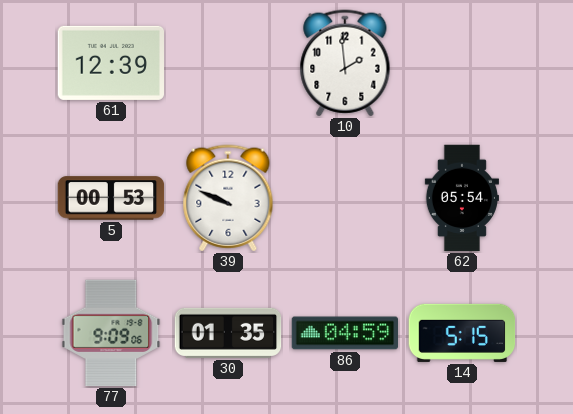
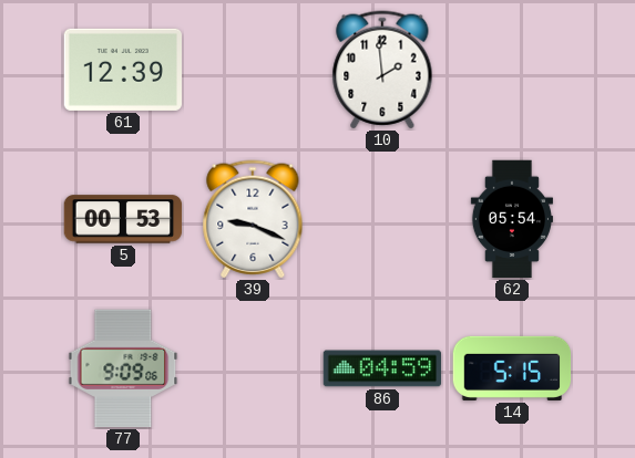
39: 9:49 -> 9:19 (253, 219)
30: 01:35 -> none (228, 333)
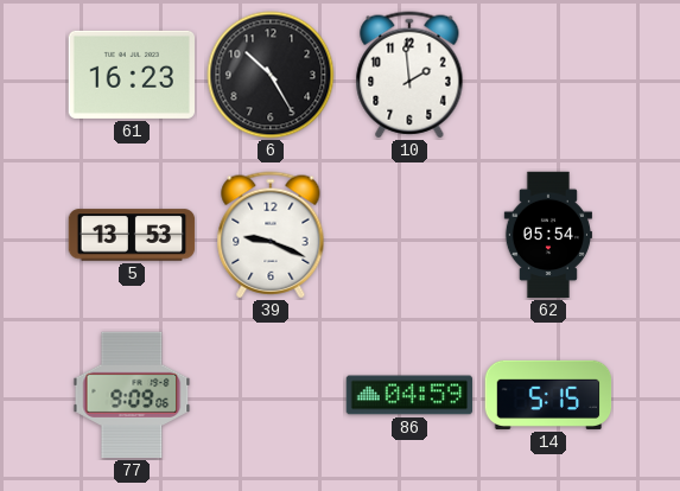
61: 12:39 -> 16:23 (132, 75)
6: none -> 10:25 (271, 75)
5: 00:53 -> 13:53 (132, 235)
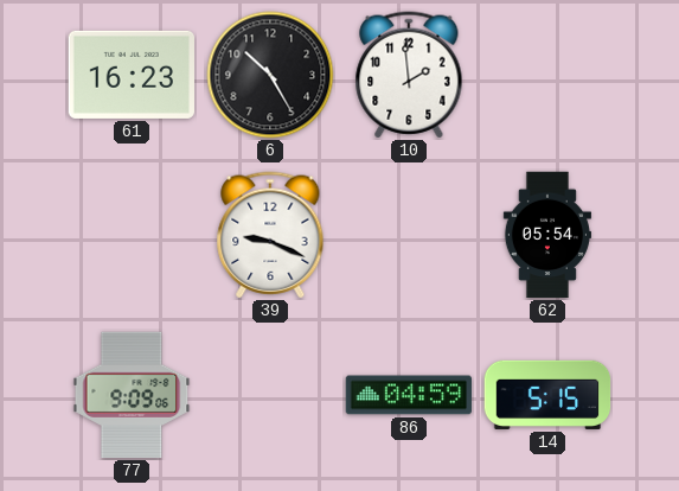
5: 13:53 -> none (132, 235)
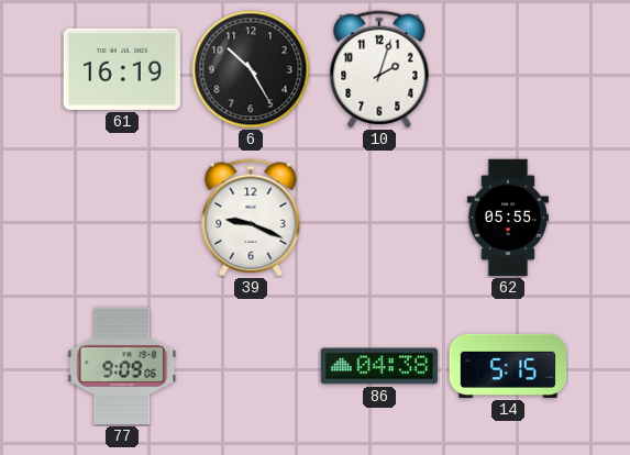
61: 16:23 -> 16:19 (122, 69)
10: 1:59 -> 2:03 (379, 69)
62: 05:54 -> 05:55 (508, 218)
86: 04:59 -> 04:38 (379, 366)
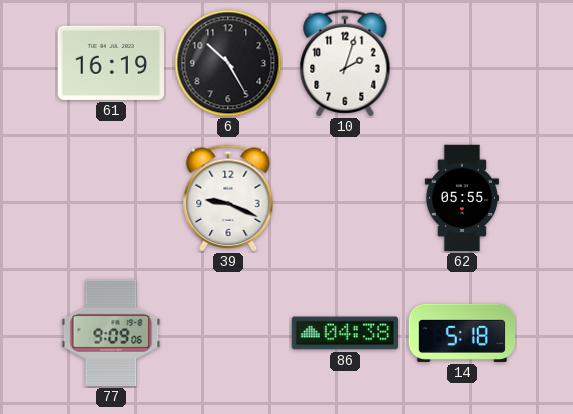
14: 5:15 -> 5:18 (462, 333)
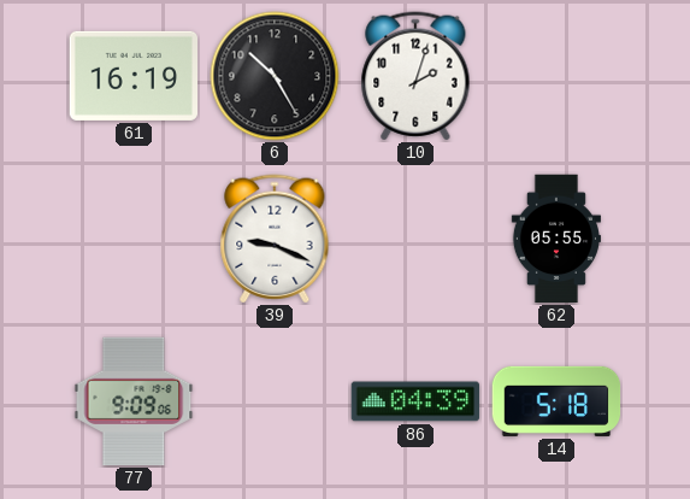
86: 04:38 -> 04:39 (415, 401)
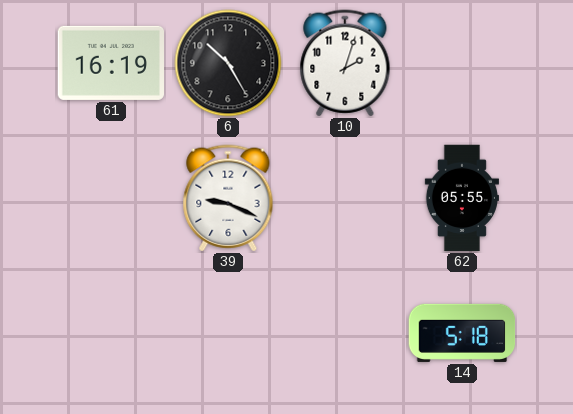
77: 9:09 -> none (134, 401)
86: 04:39 -> none (415, 401)
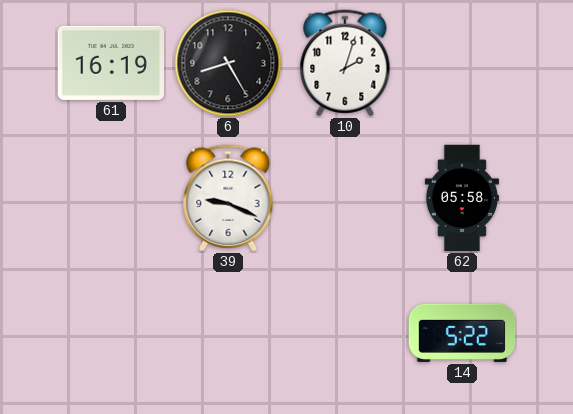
6: 10:25 -> 8:25 (228, 63)
62: 05:55 -> 05:58 (462, 198)
14: 5:18 -> 5:22 (462, 333)
